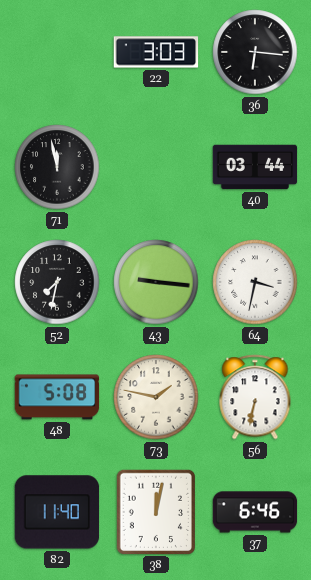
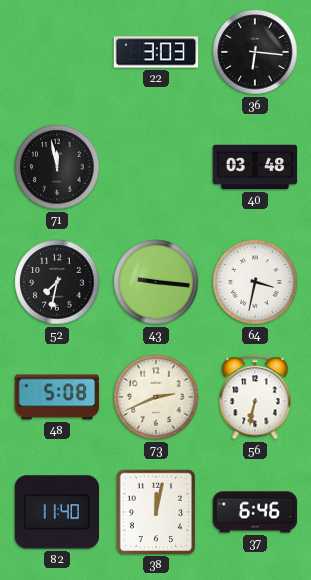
40: 03:44 -> 03:48 (255, 167)
73: 1:47 -> 2:41 (156, 397)
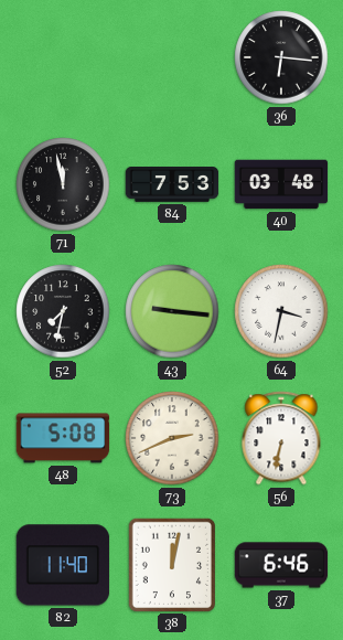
22: 3:03 -> none (156, 52)
84: none -> 7:53 (172, 185)
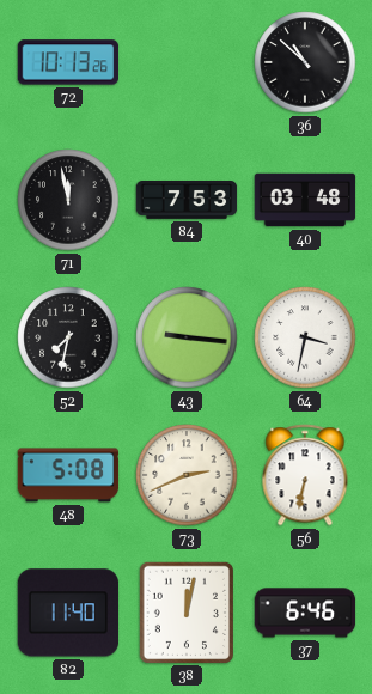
72: none -> 10:13 (68, 62)
36: 6:16 -> 10:52 (305, 62)
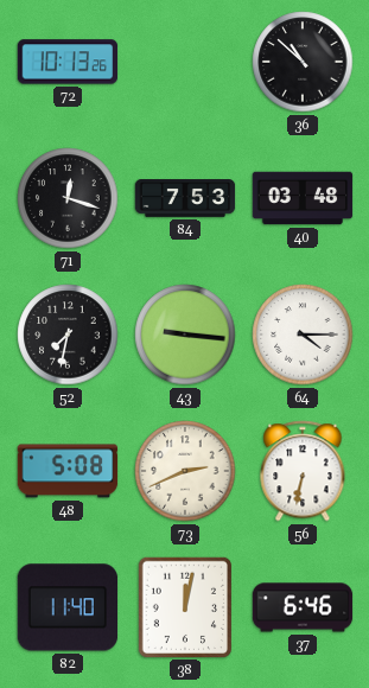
71: 11:58 -> 12:18 (68, 198)
64: 3:32 -> 4:15 (303, 335)
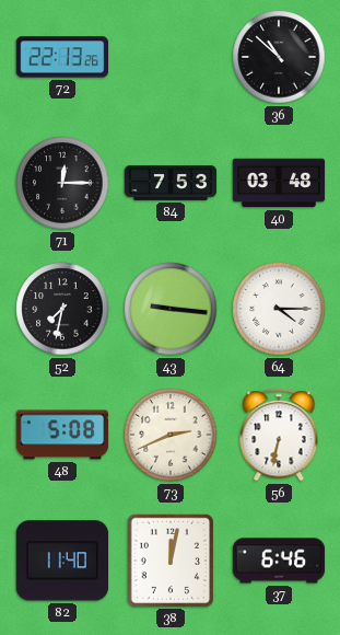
72: 10:13 -> 22:13 (62, 57)
71: 12:18 -> 12:15 (62, 183)
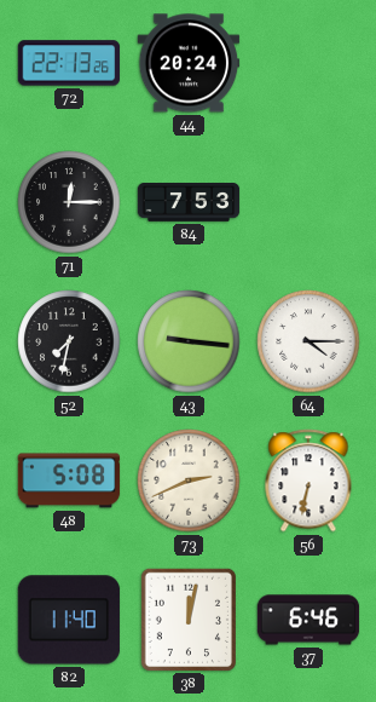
44: none -> 20:24 (189, 63)
36: 10:52 -> none (279, 57)
40: 03:48 -> none (279, 183)
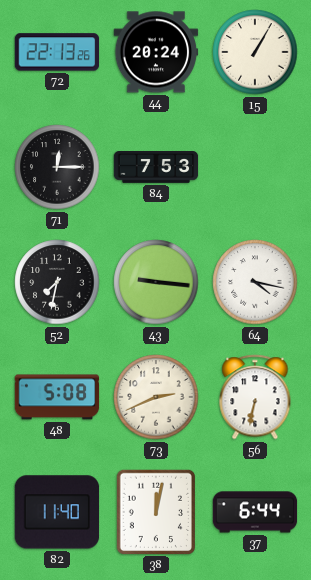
15: none -> 1:05 (255, 52)
64: 4:15 -> 4:17 (255, 282)
37: 6:46 -> 6:44 (255, 512)
